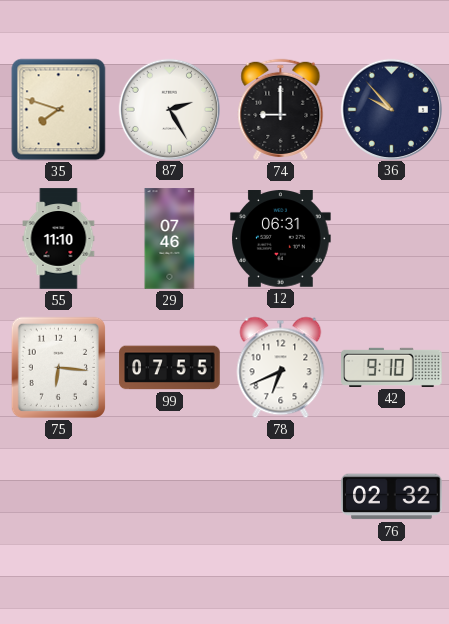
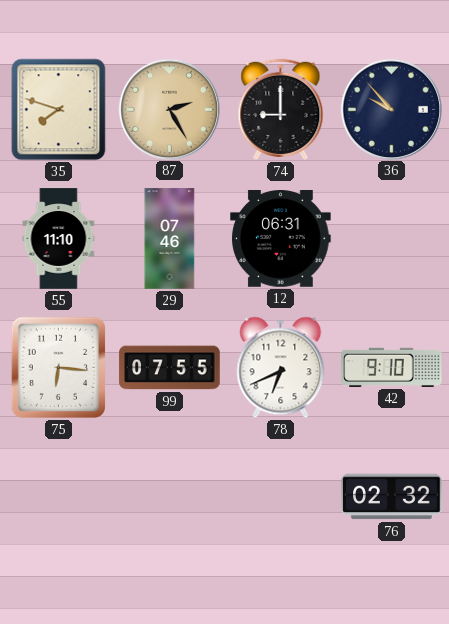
87 dial: white -> champagne (169, 109)
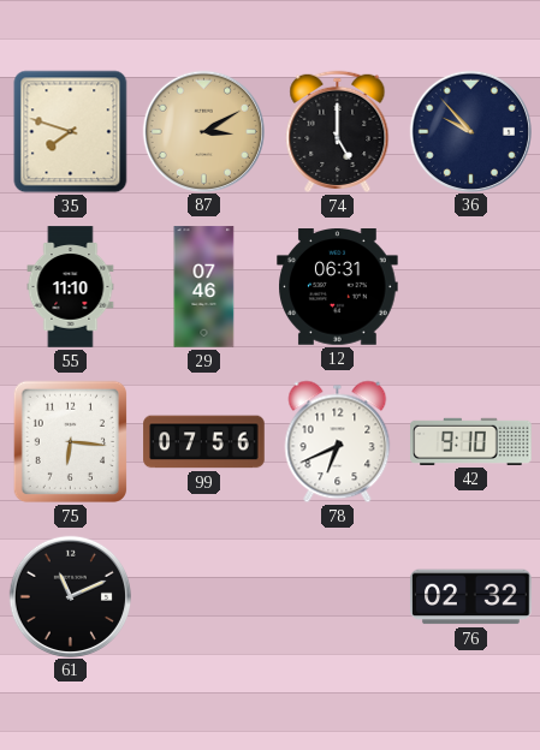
87: 2:25 -> 3:10 (203, 131)
74: 9:00 -> 5:00 (338, 131)
99: 07:55 -> 07:56 (204, 442)
61: none -> 11:11 (70, 596)
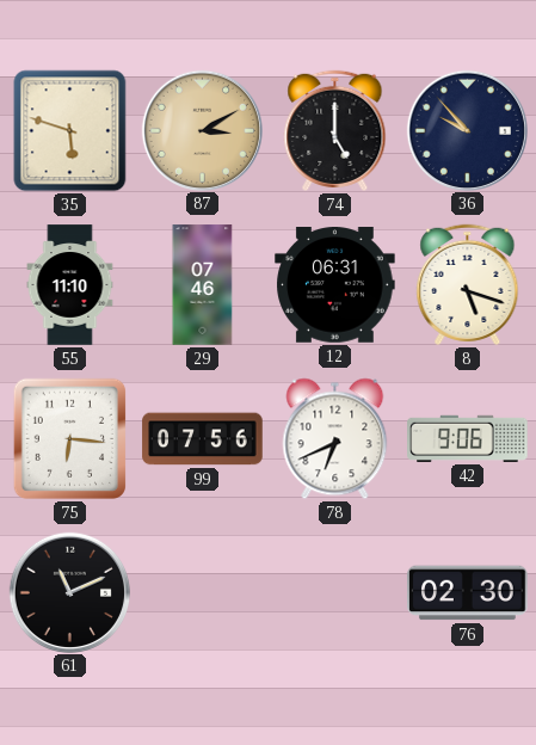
35: 7:48 -> 5:48 (70, 131)
8: none -> 5:18 (468, 284)
42: 9:10 -> 9:06 (468, 438)
76: 02:32 -> 02:30 (468, 593)
